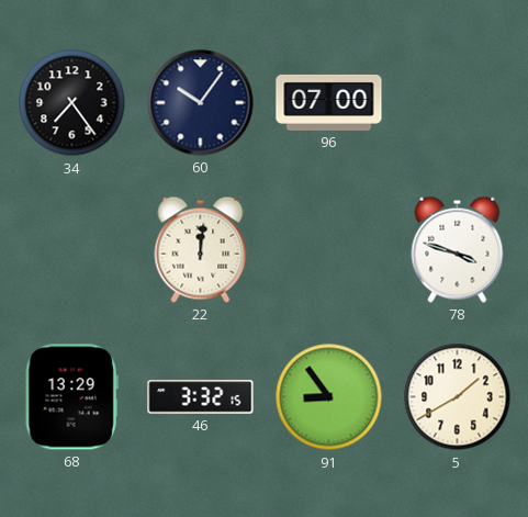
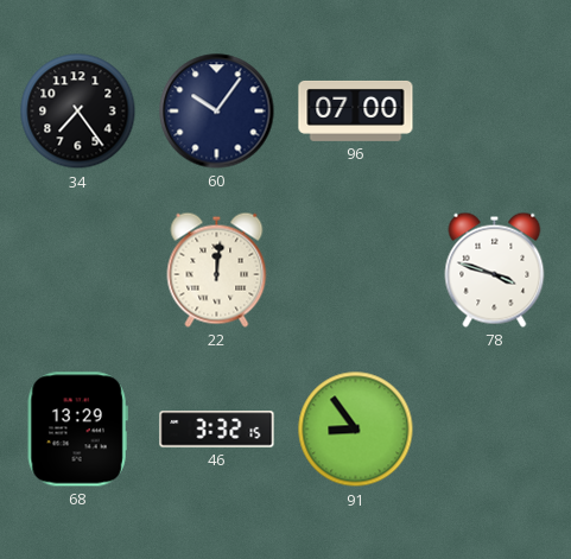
5: 1:40 -> none (458, 397)
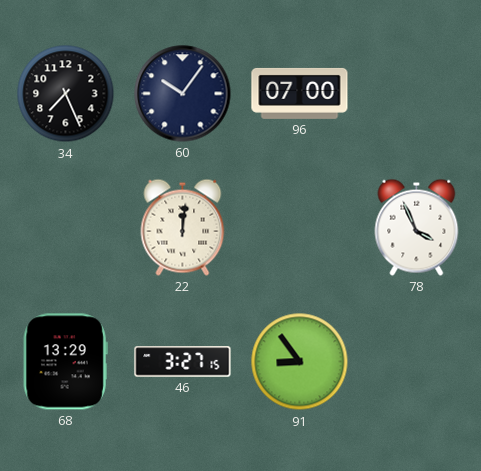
34: 7:24 -> 7:26 (66, 94)
78: 3:48 -> 3:56 (417, 227)
46: 3:32 -> 3:27 (183, 362)
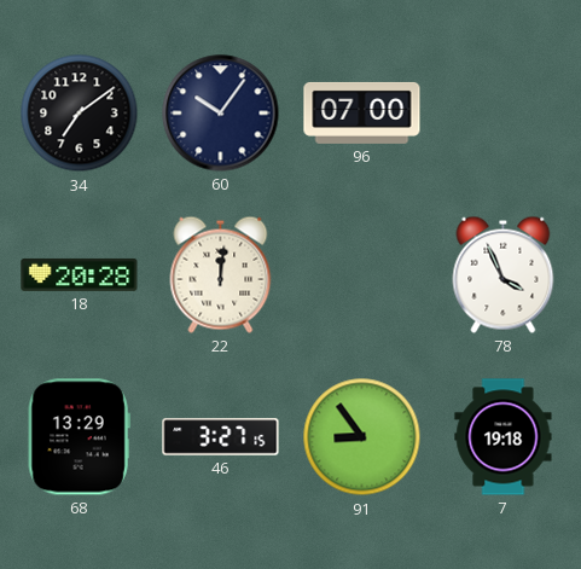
34: 7:26 -> 7:09 (80, 114)
18: none -> 20:28 (80, 274)
7: none -> 19:18 (504, 437)
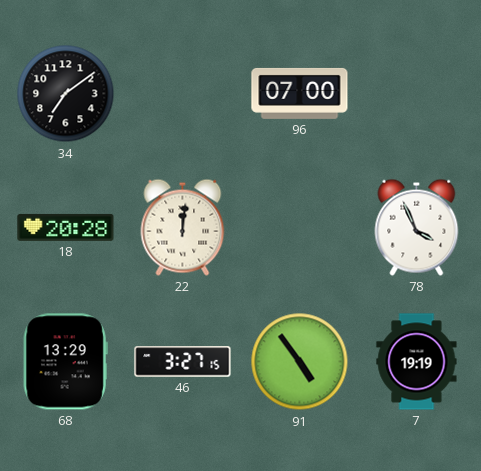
60: 10:06 -> none (221, 114)
91: 8:54 -> 4:54 (300, 362)
7: 19:18 -> 19:19 (417, 362)
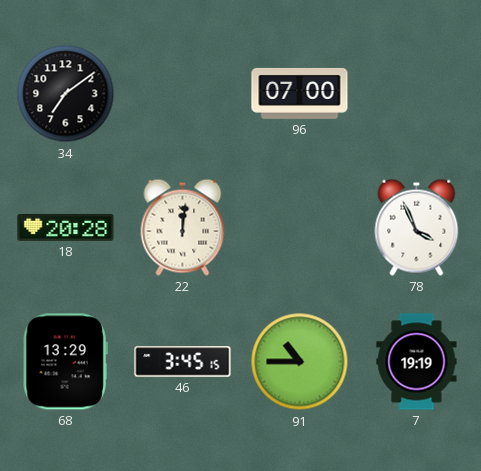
46: 3:27 -> 3:45 (183, 362)
91: 4:54 -> 10:45 (300, 362)
